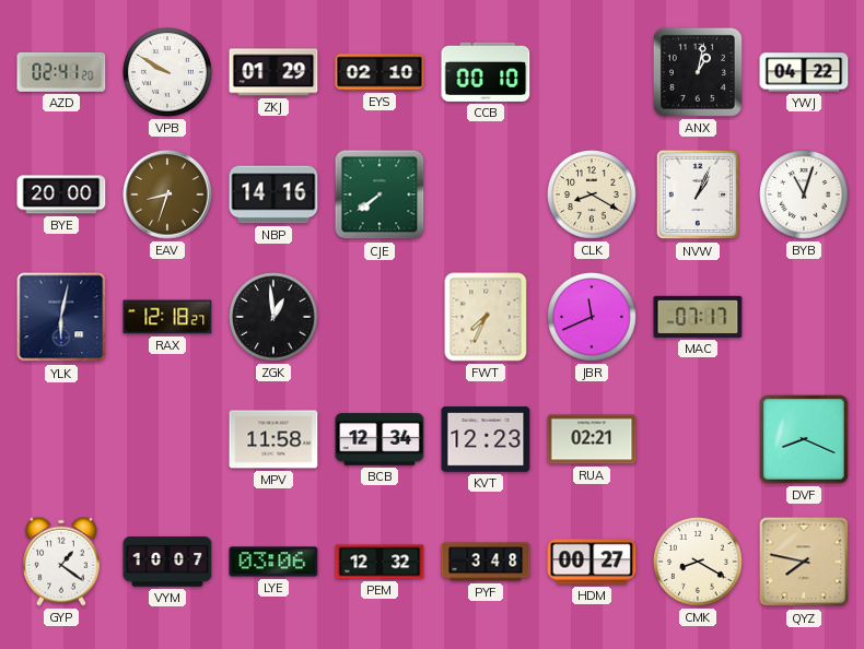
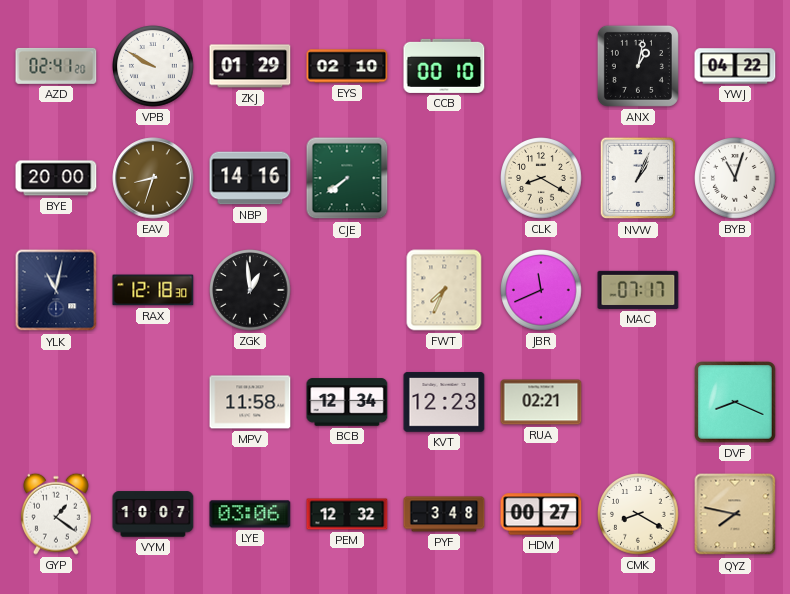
YLK: 6:02 -> 11:02 (56, 290)
RAX: 12:18:27 -> 12:18:30 (153, 290)
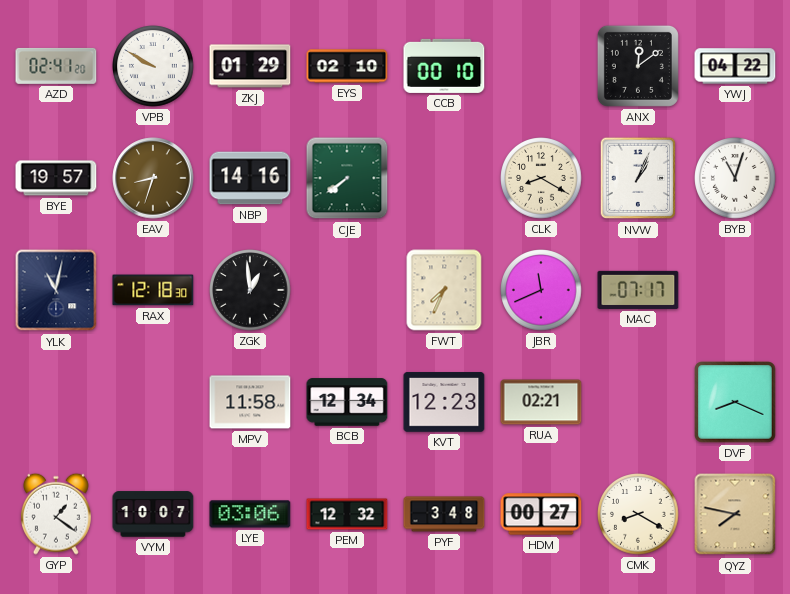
ANX: 1:02 -> 12:09 (638, 66)
BYE: 20:00 -> 19:57 (56, 178)
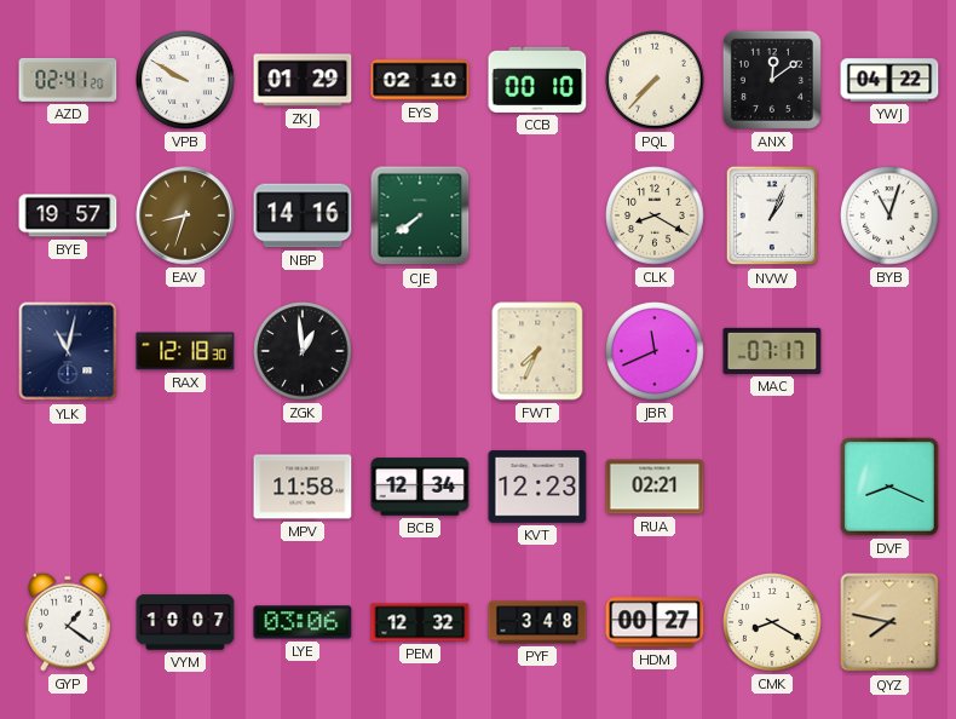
PQL: none -> 7:37 (655, 80)
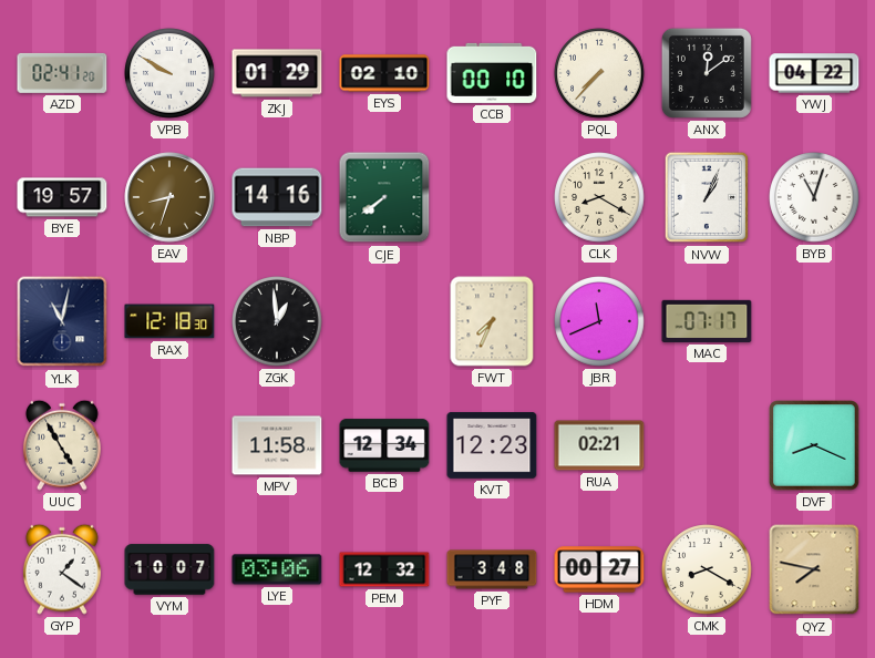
UUC: none -> 4:55 (62, 445)
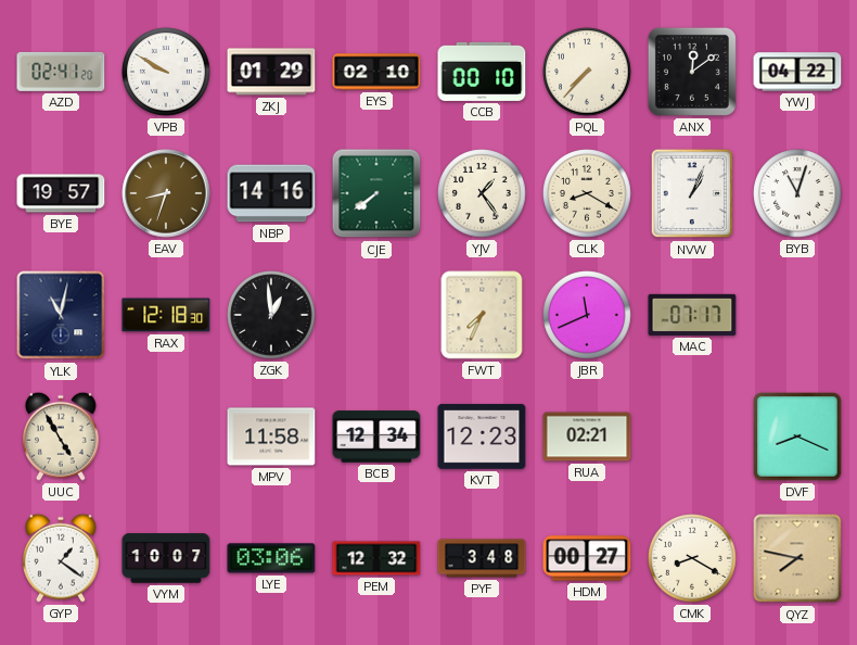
YJV: none -> 1:24 (482, 193)
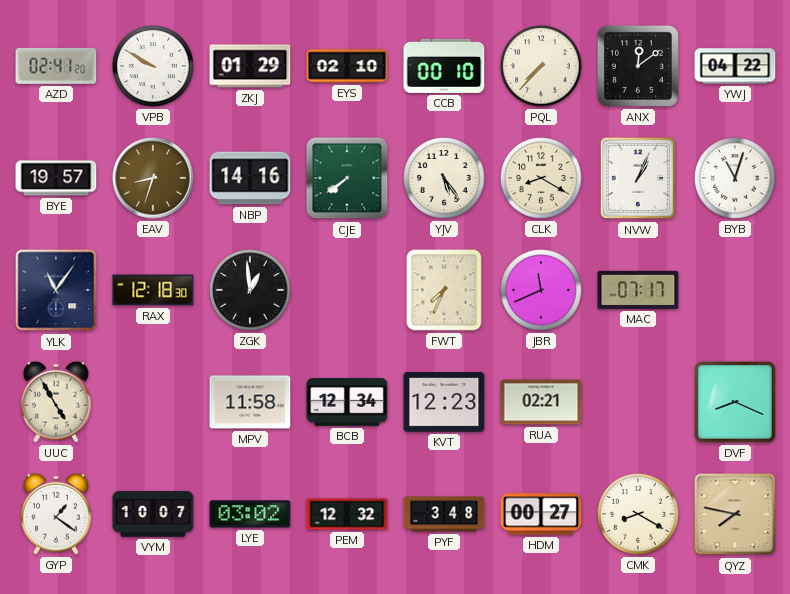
YJV: 1:24 -> 5:24 (444, 178)
YLK: 11:02 -> 11:06 (56, 290)
LYE: 03:06 -> 03:02 (250, 514)
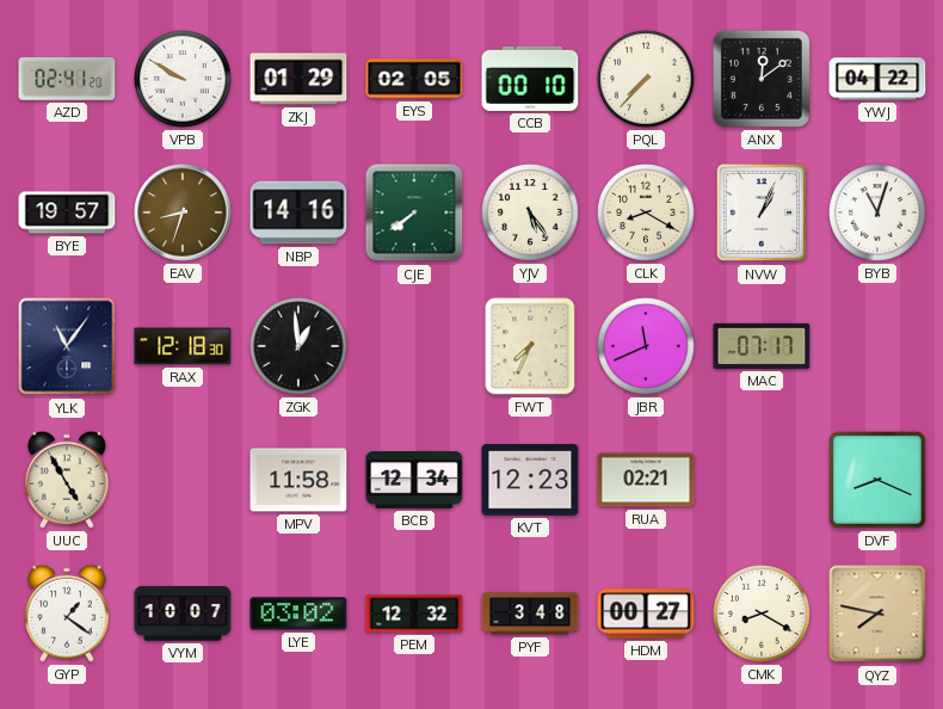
EYS: 02:10 -> 02:05 (414, 79)
